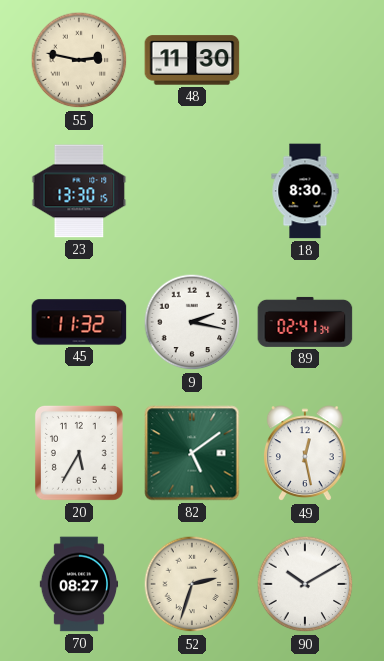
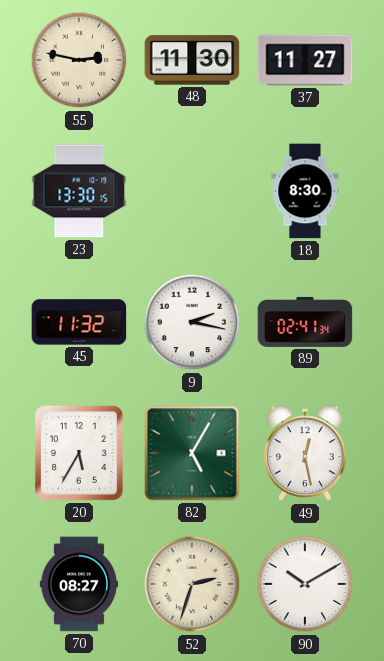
37: none -> 11:27 (305, 60)
82: 5:09 -> 5:05 (192, 453)
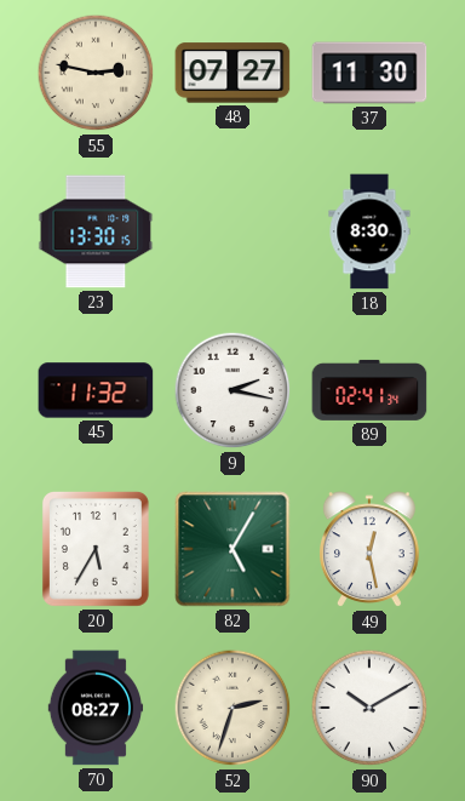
48: 11:30 -> 07:27 (232, 73)
37: 11:27 -> 11:30 (369, 73)
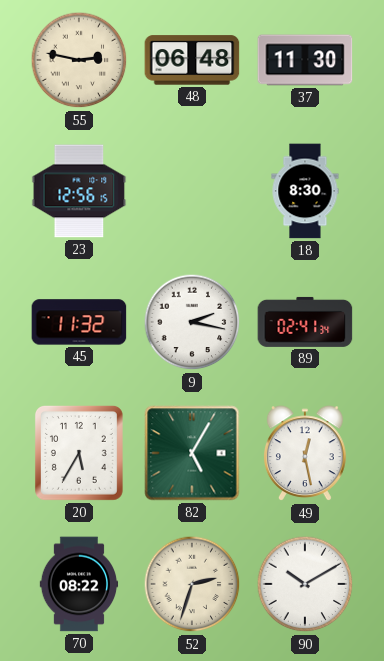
48: 07:27 -> 06:48 (192, 60)
23: 13:30 -> 12:56 (79, 191)
70: 08:27 -> 08:22 (79, 584)
